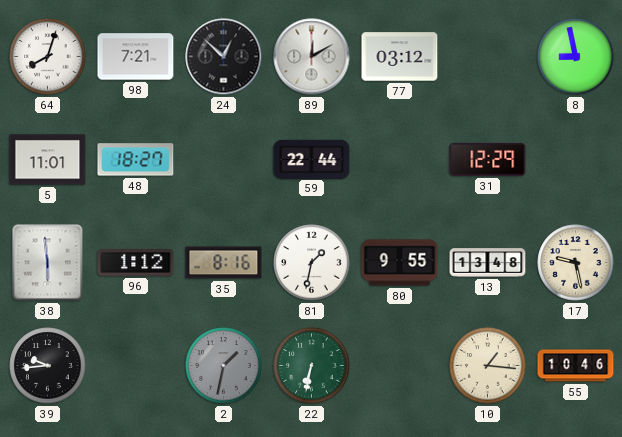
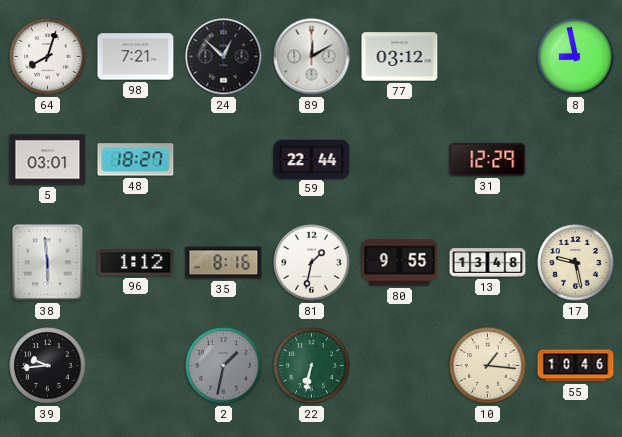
5: 11:01 -> 03:01 (48, 160)
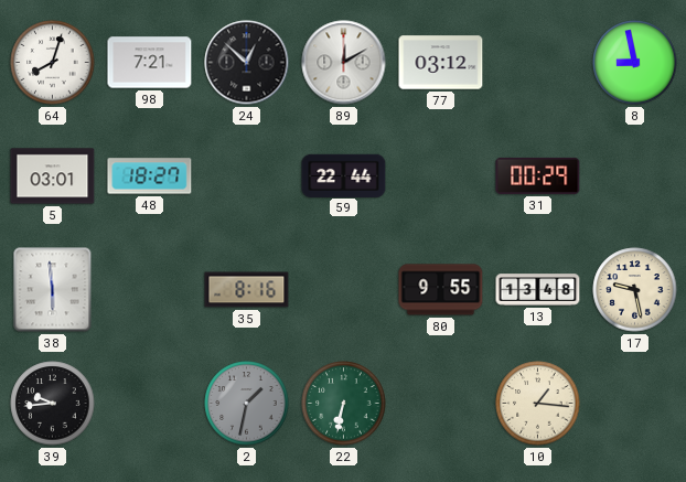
31: 12:29 -> 00:29 (538, 175)
96: 1:12 -> none (136, 263)
81: 1:32 -> none (312, 263)
55: 10:46 -> none (576, 366)
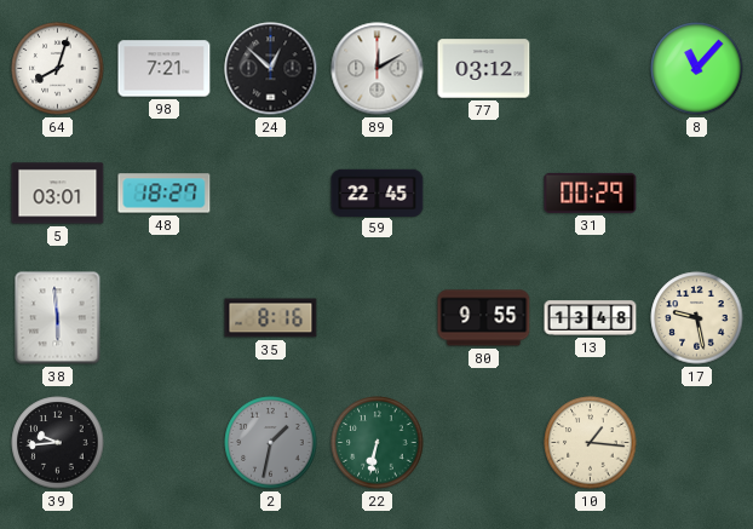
8: 8:58 -> 11:07 (697, 69)
59: 22:44 -> 22:45 (378, 192)
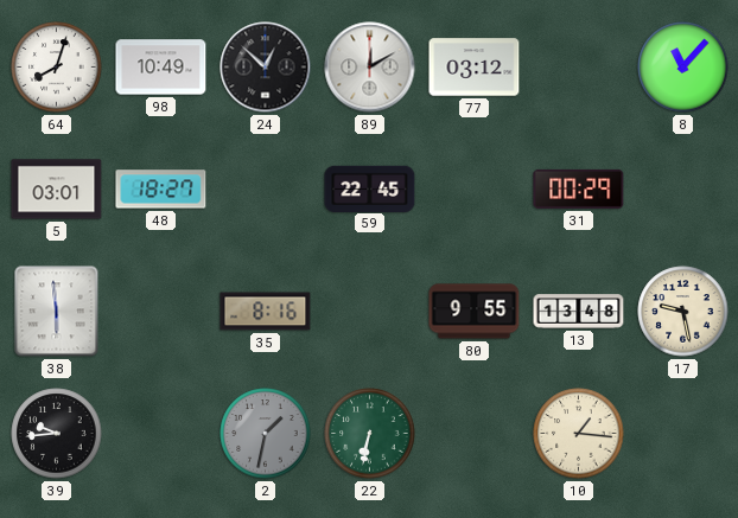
98: 7:21 -> 10:49 (161, 68)
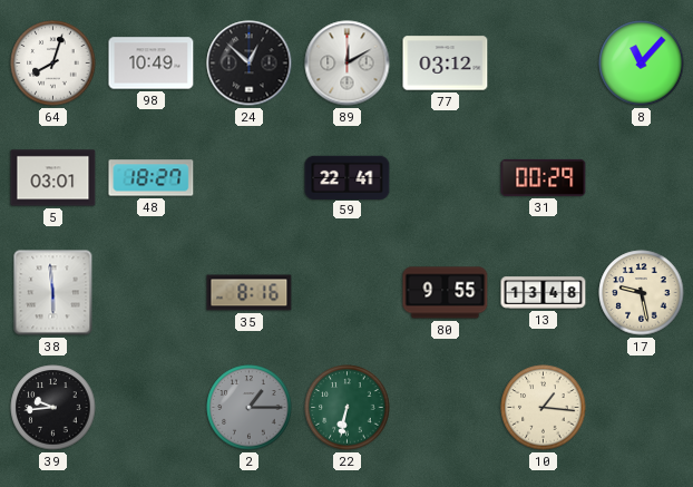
59: 22:45 -> 22:41 (348, 177)
2: 1:32 -> 1:15 (250, 408)
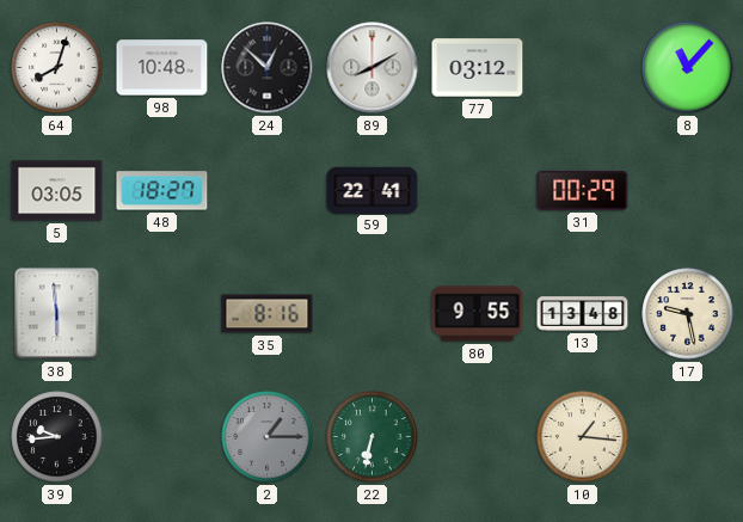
98: 10:49 -> 10:48 (162, 68)
89: 12:10 -> 8:10 (373, 68)
5: 03:01 -> 03:05 (57, 191)
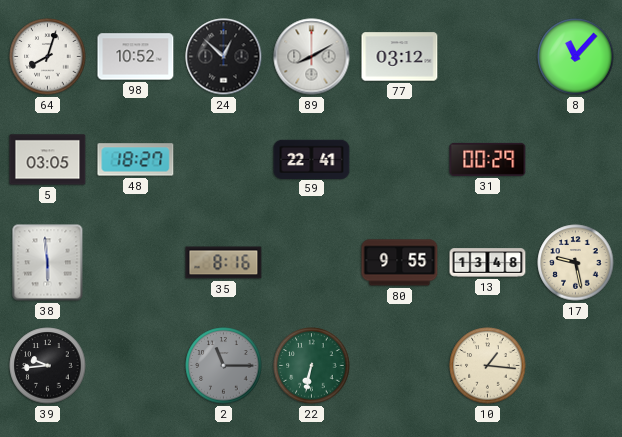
98: 10:48 -> 10:52 (136, 57)
2: 1:15 -> 11:15 (224, 366)
